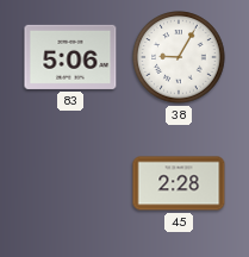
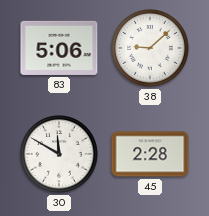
38: 9:05 -> 9:08 (150, 48)
30: none -> 11:50 (59, 154)
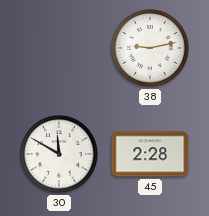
83: 5:06 -> none (59, 48)
38: 9:08 -> 9:13 (150, 48)
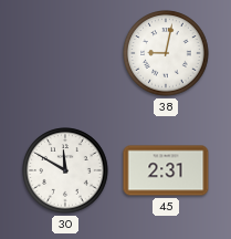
38: 9:13 -> 9:02 (166, 53)
45: 2:28 -> 2:31 (166, 170)
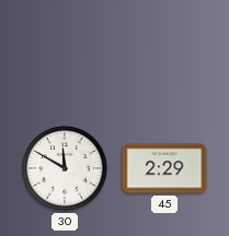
38: 9:02 -> none (166, 53)
45: 2:31 -> 2:29 (164, 168)
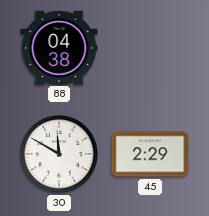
88: none -> 04:38 (59, 47)
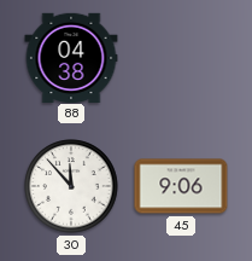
30: 11:50 -> 11:53 (71, 186)
45: 2:29 -> 9:06 (181, 186)
